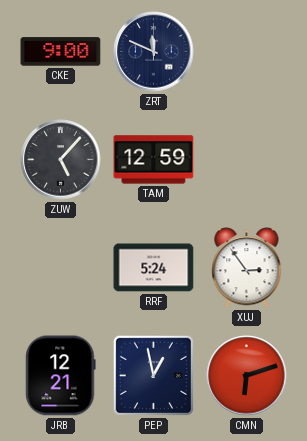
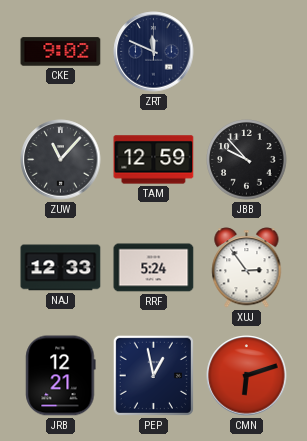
CKE: 9:00 -> 9:02 (61, 52)
ZUW: 5:07 -> 11:07 (61, 160)
JBB: none -> 9:53 (247, 160)
NAJ: none -> 12:33 (61, 268)
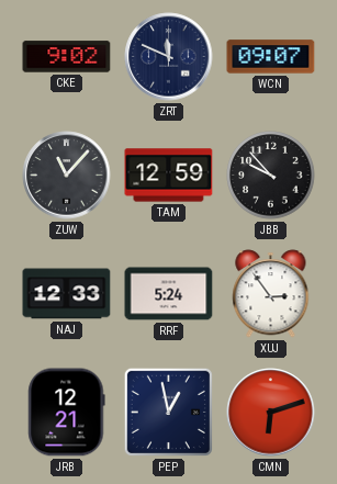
WCN: none -> 09:07 (271, 57)
